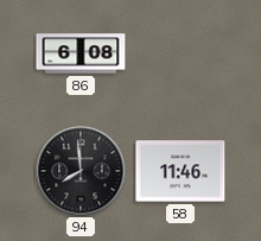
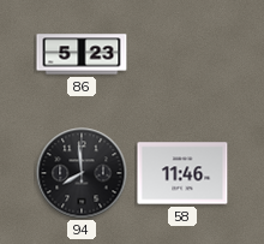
86: 6:08 -> 5:23 (82, 54)
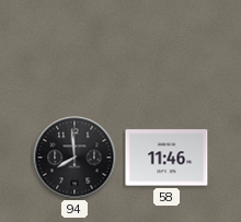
86: 5:23 -> none (82, 54)
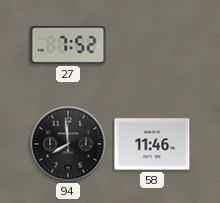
27: none -> 7:52 (68, 45)
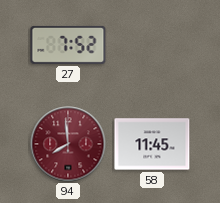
94 dial: black -> burgundy (68, 144)
58: 11:46 -> 11:45 (152, 144)
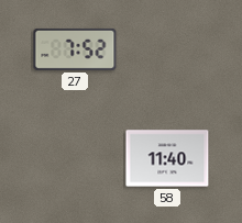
94: 7:59 -> none (68, 144)
58: 11:45 -> 11:40 (167, 158)
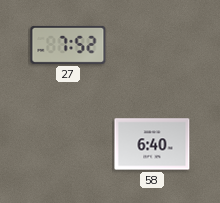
58: 11:40 -> 6:40 (152, 144)
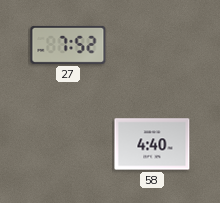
58: 6:40 -> 4:40 (152, 144)
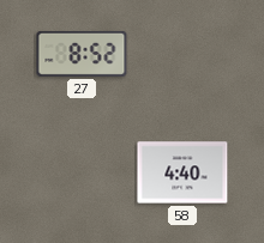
27: 7:52 -> 8:52 (82, 54)
